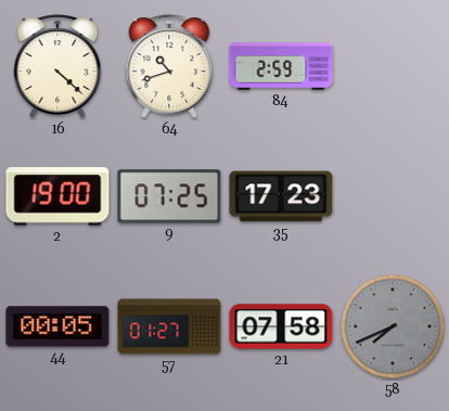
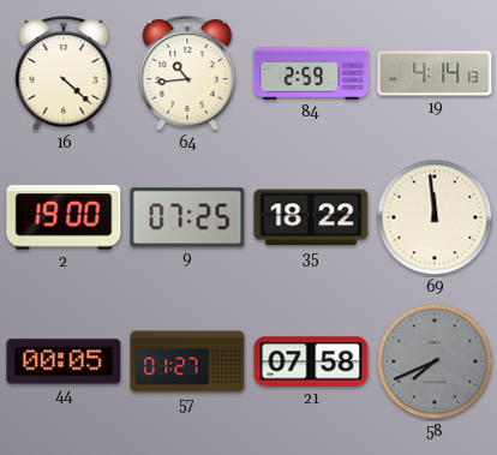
64: 10:42 -> 10:44 (187, 73)
19: none -> 4:14 (435, 73)
35: 17:23 -> 18:22 (311, 217)
69: none -> 11:59 (435, 217)
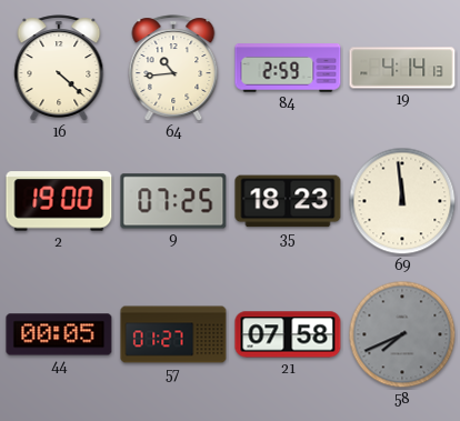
35: 18:22 -> 18:23 (288, 201)
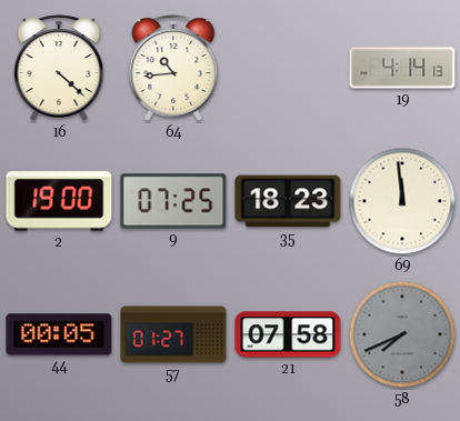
84: 2:59 -> none (288, 68)
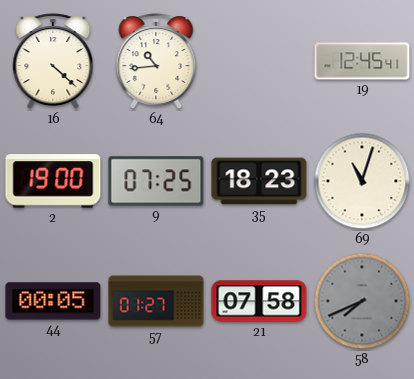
19: 4:14 -> 12:45 (362, 61)
69: 11:59 -> 11:03 (362, 181)
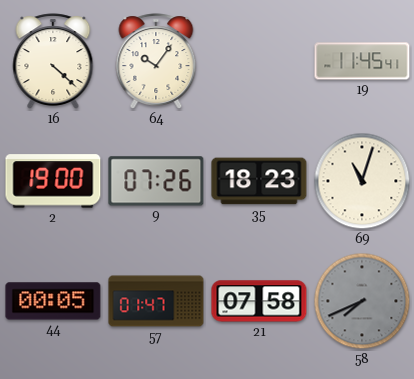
64: 10:44 -> 10:06 (156, 61)
19: 12:45 -> 11:45 (362, 61)
9: 07:25 -> 07:26 (156, 181)
57: 01:27 -> 01:47 (156, 301)
